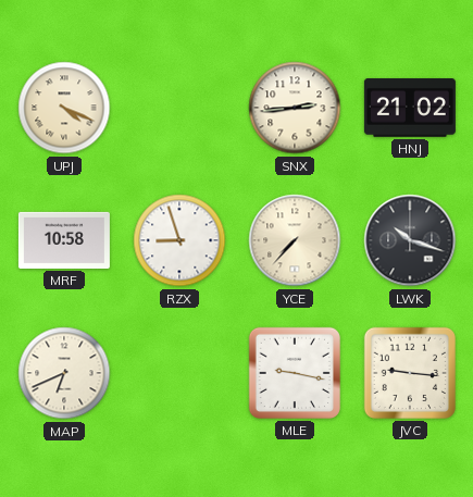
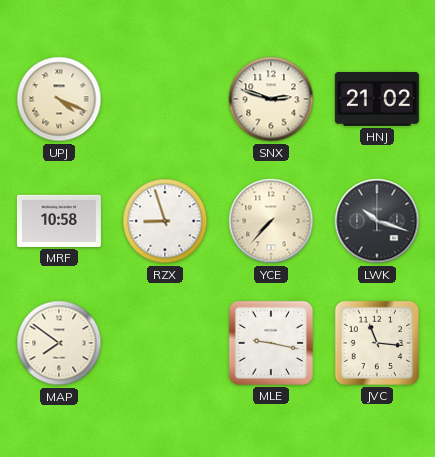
SNX: 2:44 -> 2:48 (271, 99)
MAP: 6:41 -> 7:51 (59, 343)
JVC: 9:16 -> 11:16 (377, 343)
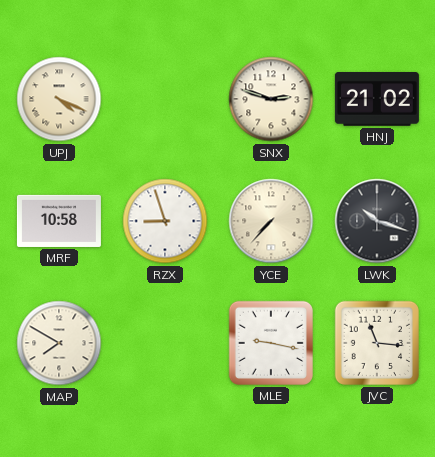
MAP: 7:51 -> 7:50 (59, 343)
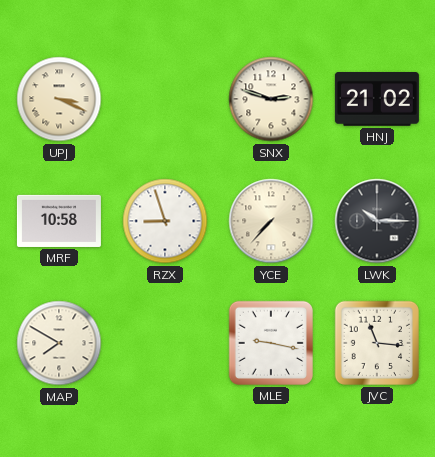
UPJ: 4:19 -> 3:19 (59, 99)
LWK: 10:18 -> 10:15 (377, 221)
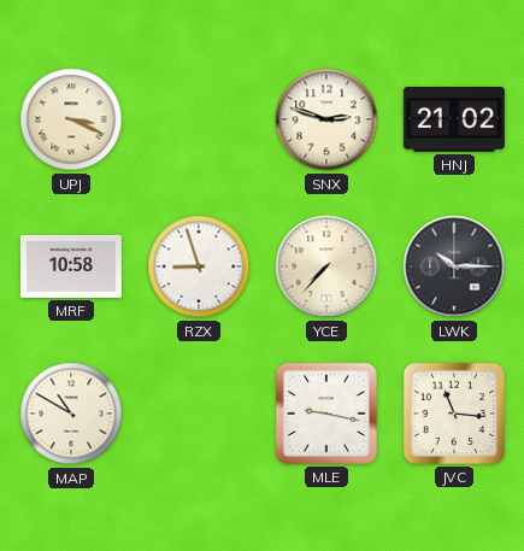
MAP: 7:50 -> 10:50 (71, 414)
